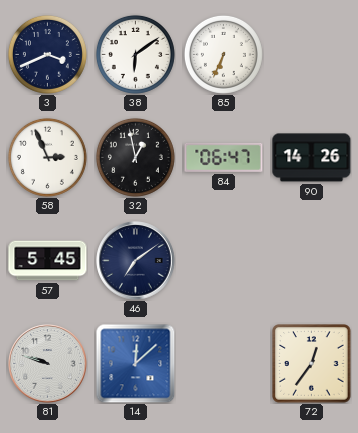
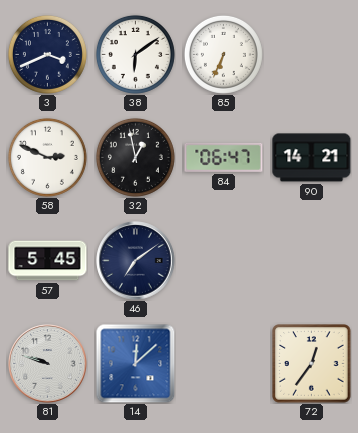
58: 2:56 -> 2:49 (47, 157)
90: 14:26 -> 14:21 (312, 158)
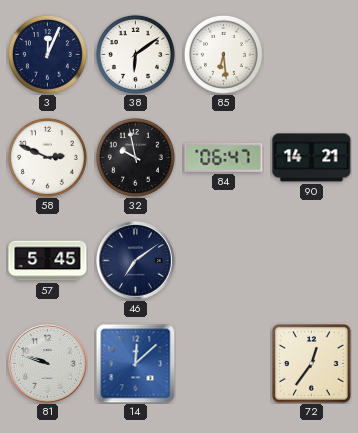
3: 3:41 -> 12:04 (47, 54)
85: 6:34 -> 6:29 (223, 54)
32: 12:58 -> 9:58 (135, 157)
